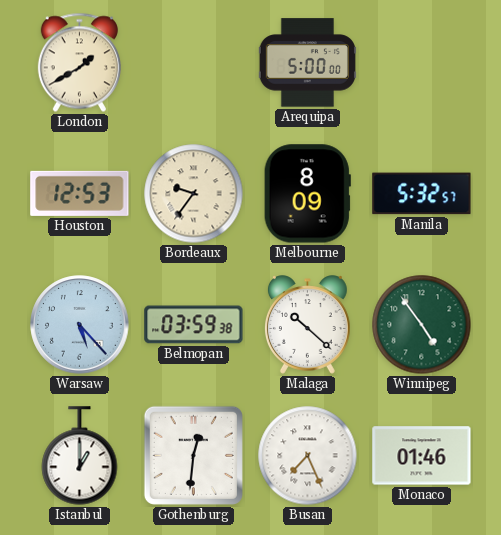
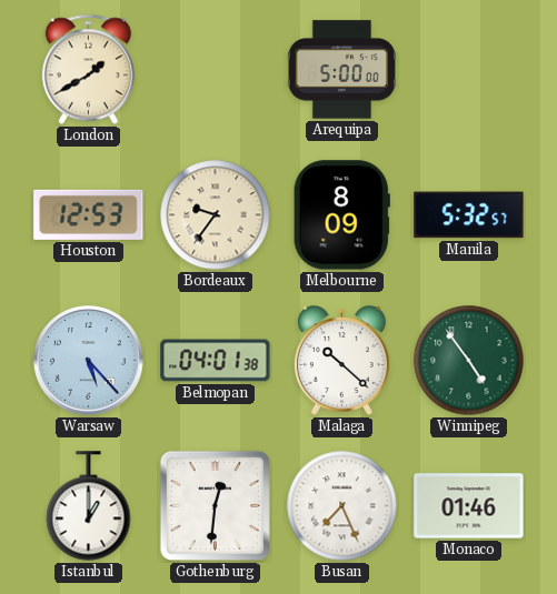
Belmopan: 03:59 -> 04:01 (216, 361)
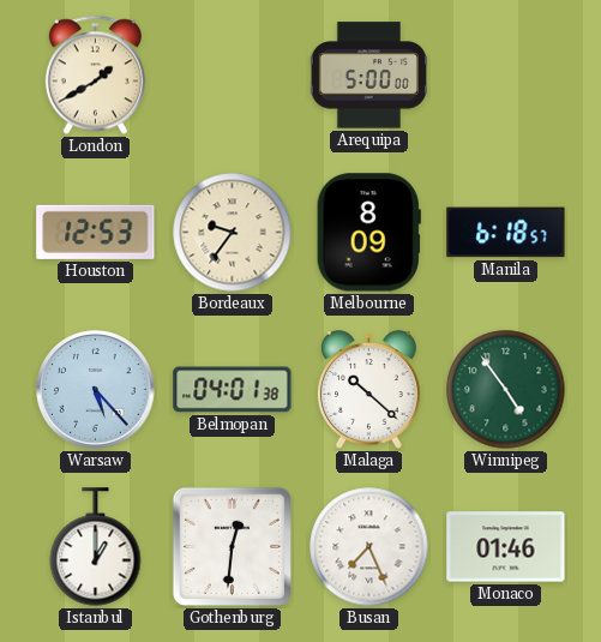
Manila: 5:32 -> 6:18 (506, 233)
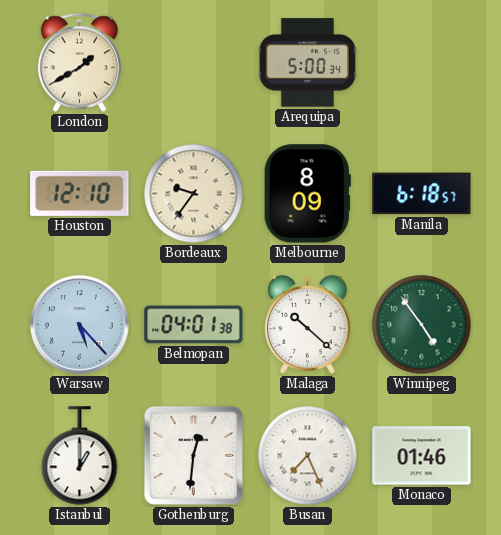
Arequipa: 5:00:00 -> 5:00:34 (307, 63)
Houston: 12:53 -> 12:10 (80, 193)
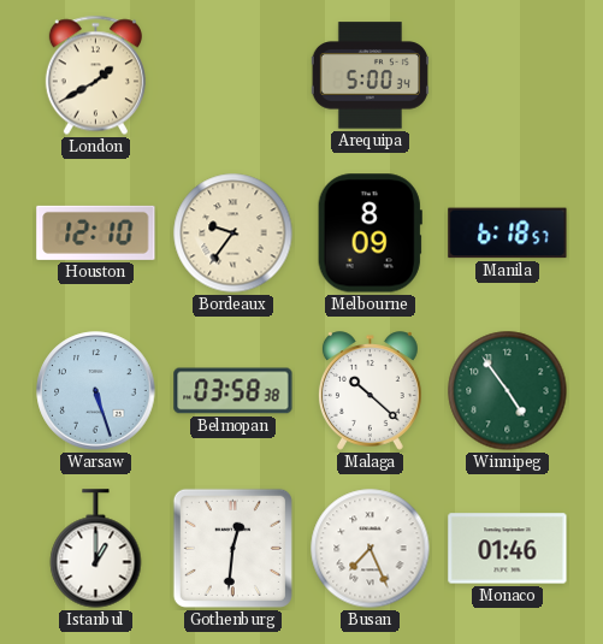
Warsaw: 5:23 -> 5:27 (96, 391)
Belmopan: 04:01 -> 03:58 (233, 391)
